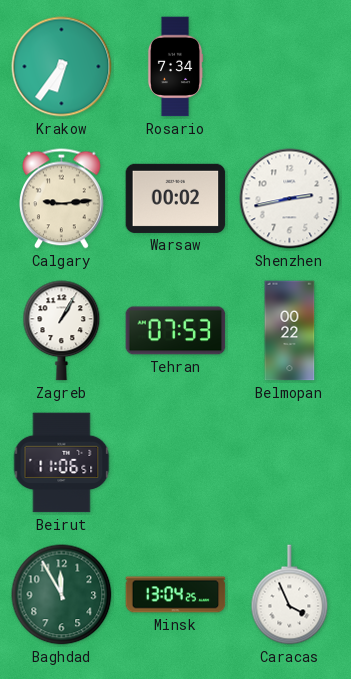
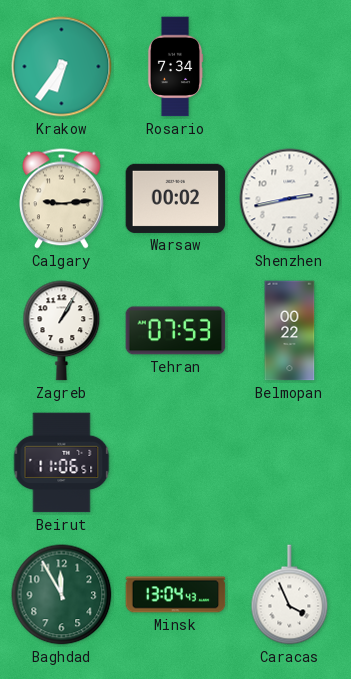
Minsk: 13:04:25 -> 13:04:43 (176, 595)
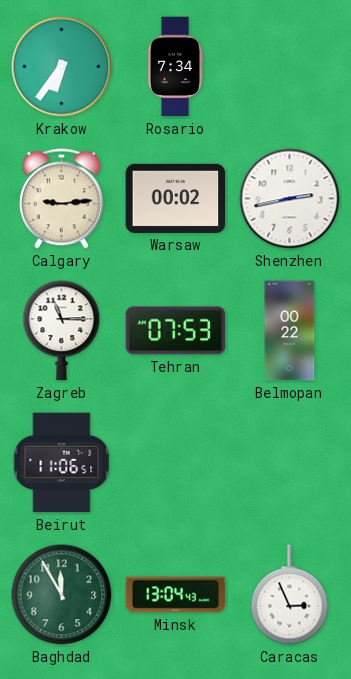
Zagreb: 1:05 -> 11:15 (62, 331)
Caracas: 3:56 -> 2:56 (290, 595)
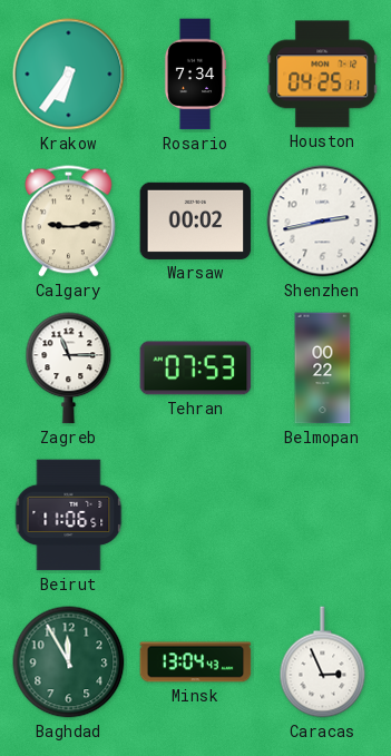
Houston: none -> 04:25 (323, 75)
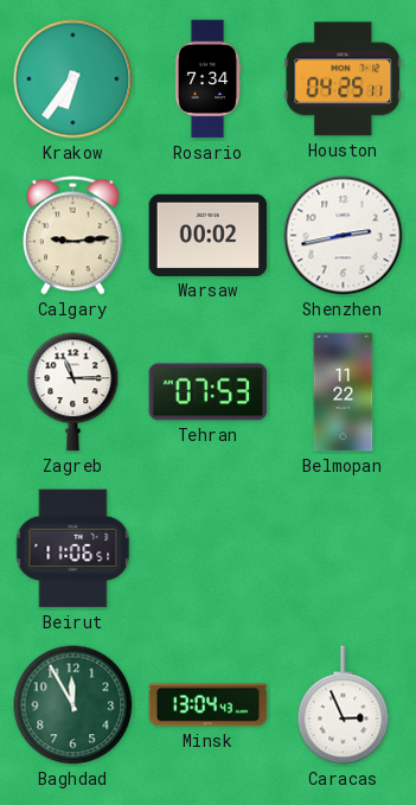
Belmopan: 00:22 -> 11:22 (344, 392)
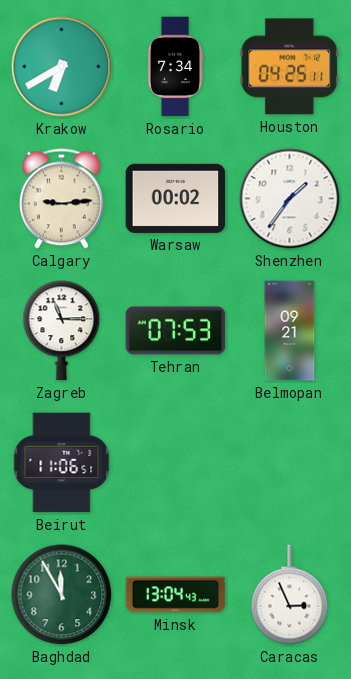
Krakow: 6:36 -> 6:40 (62, 67)
Shenzhen: 2:43 -> 1:36 (290, 199)
Belmopan: 11:22 -> 09:21 (290, 331)
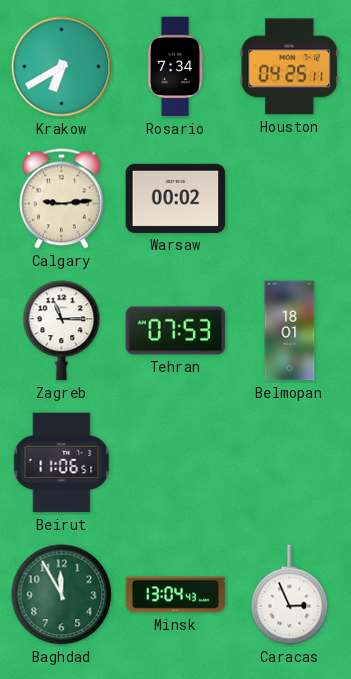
Shenzhen: 1:36 -> none (290, 199)
Belmopan: 09:21 -> 18:01 (290, 331)
